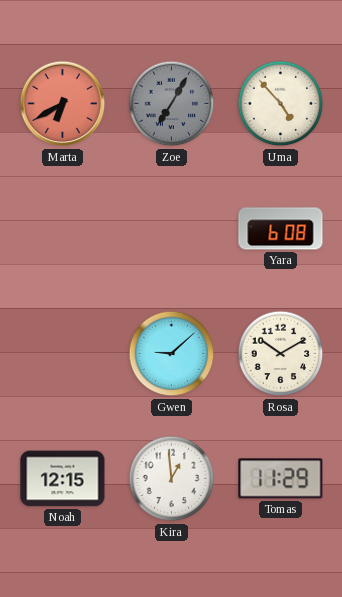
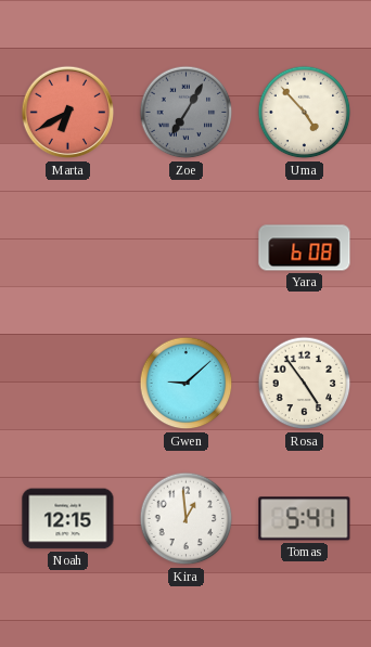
Rosa: 10:10 -> 4:54 (305, 384)
Tomas: 11:29 -> 5:41 (305, 519)
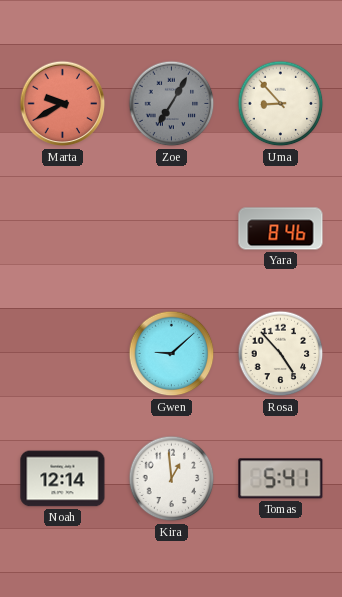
Marta: 6:40 -> 9:40 (63, 104)
Uma: 4:53 -> 8:53 (281, 104)
Yara: 6:08 -> 8:46 (281, 229)
Rosa: 4:54 -> 4:53 (281, 354)
Noah: 12:15 -> 12:14 (63, 479)
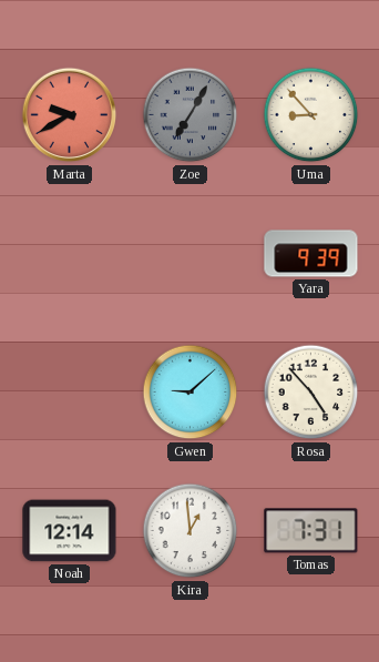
Yara: 8:46 -> 9:39 (311, 254)
Tomas: 5:41 -> 7:31 (311, 531)
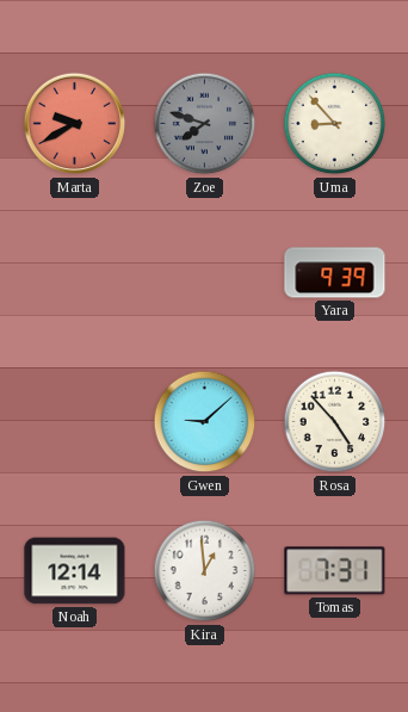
Zoe: 7:05 -> 7:48 (205, 124)
